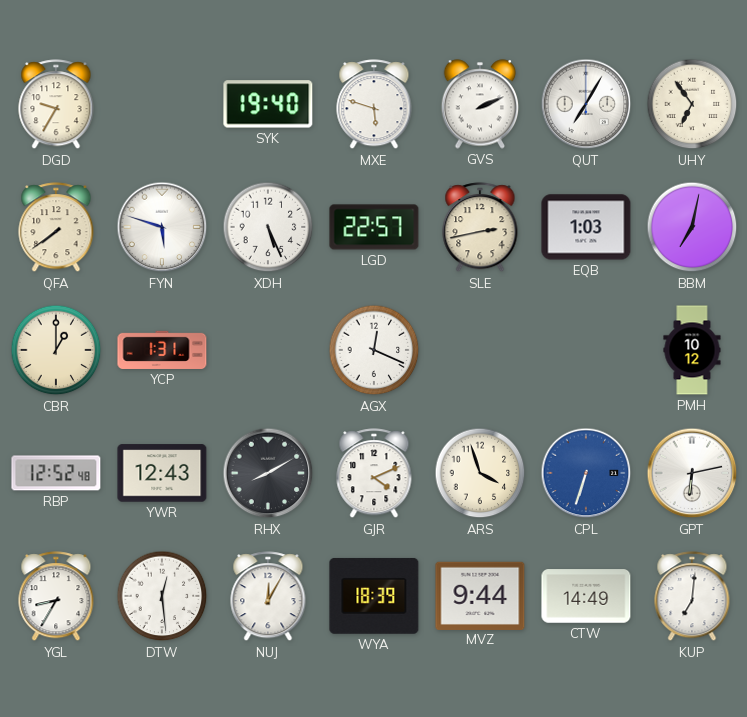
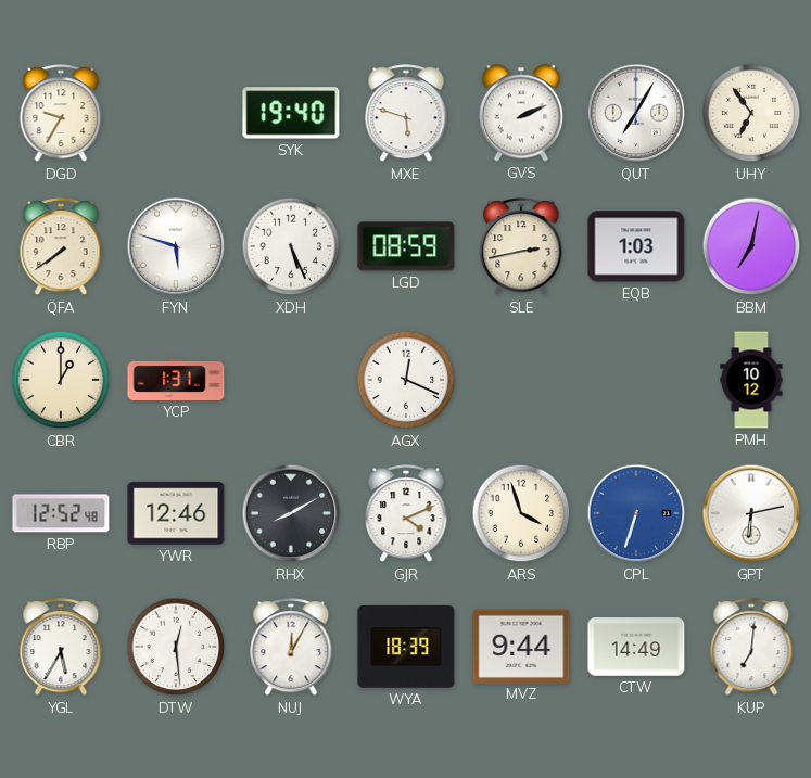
LGD: 22:57 -> 08:59 (406, 246)
YWR: 12:43 -> 12:46 (176, 513)
YGL: 8:35 -> 5:35 (61, 648)
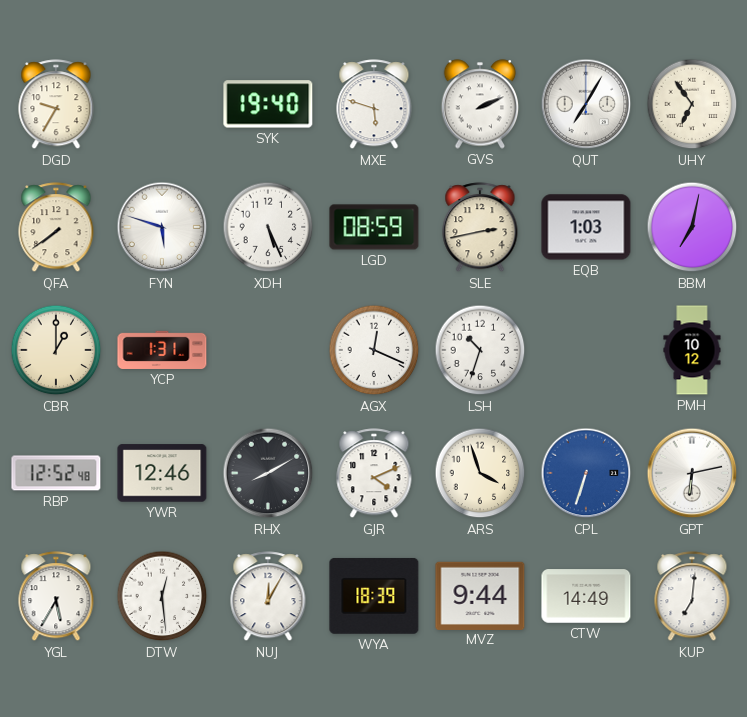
LSH: none -> 10:33 (480, 350)
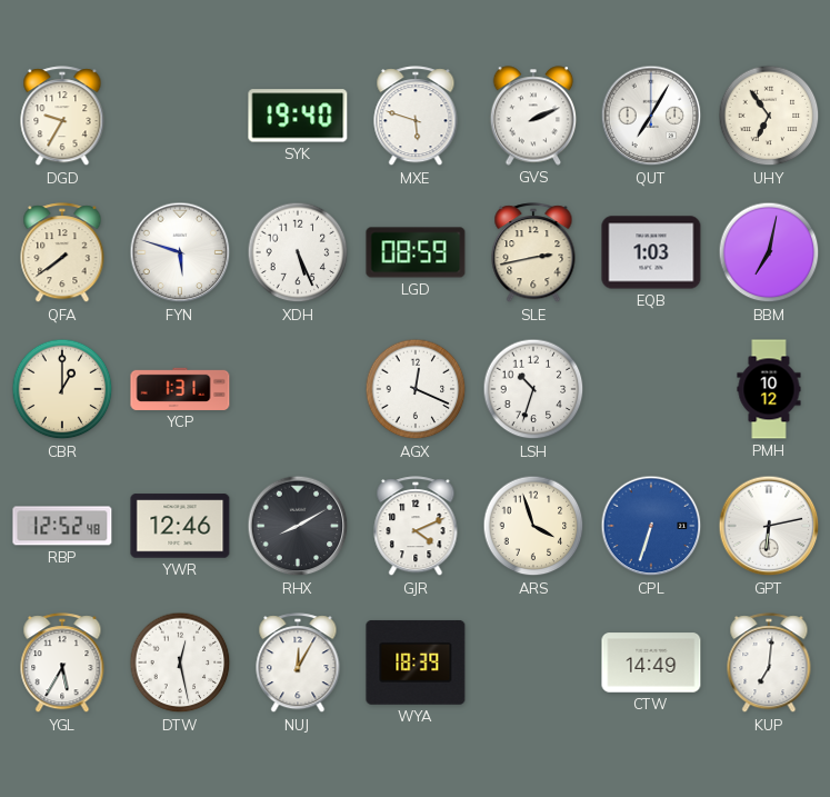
DTW: 12:29 -> 12:28 (180, 662)
MVZ: 9:44 -> none (480, 595)
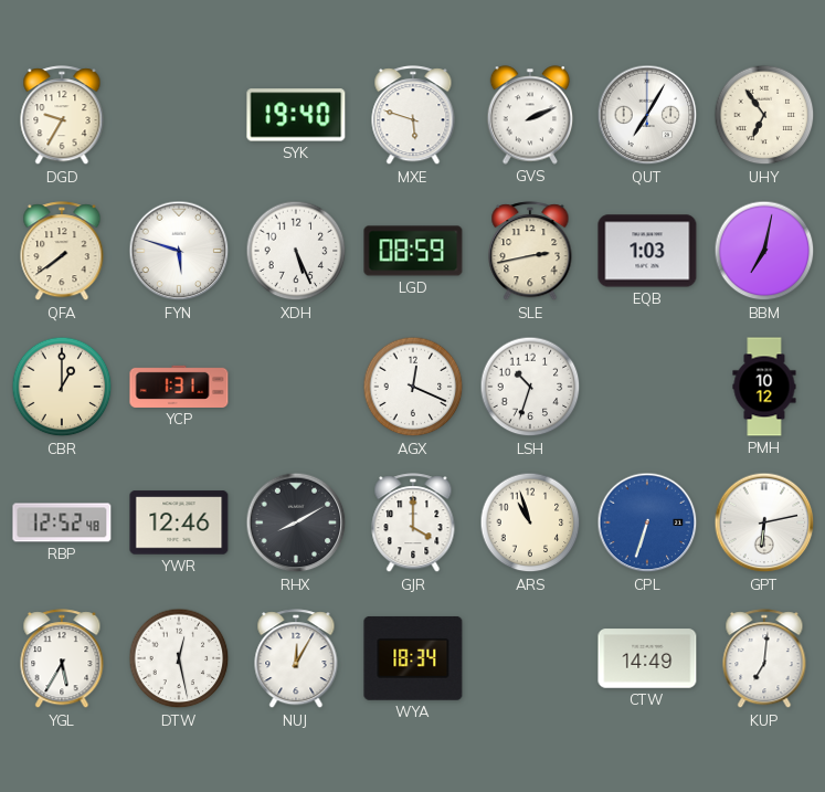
GJR: 4:11 -> 4:00 (413, 524)
ARS: 3:57 -> 10:57 (530, 522)
WYA: 18:39 -> 18:34 (413, 658)
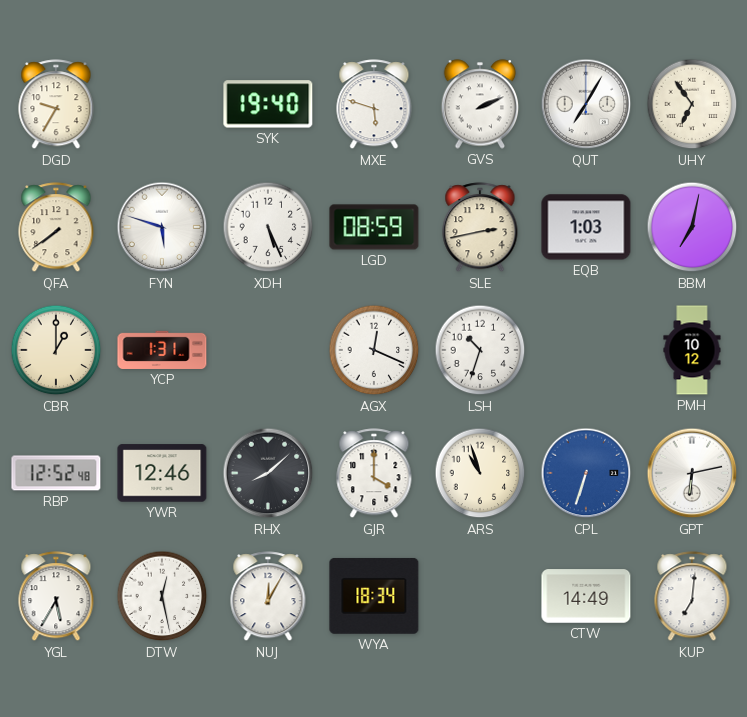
RHX: 8:10 -> 8:08 (268, 473)
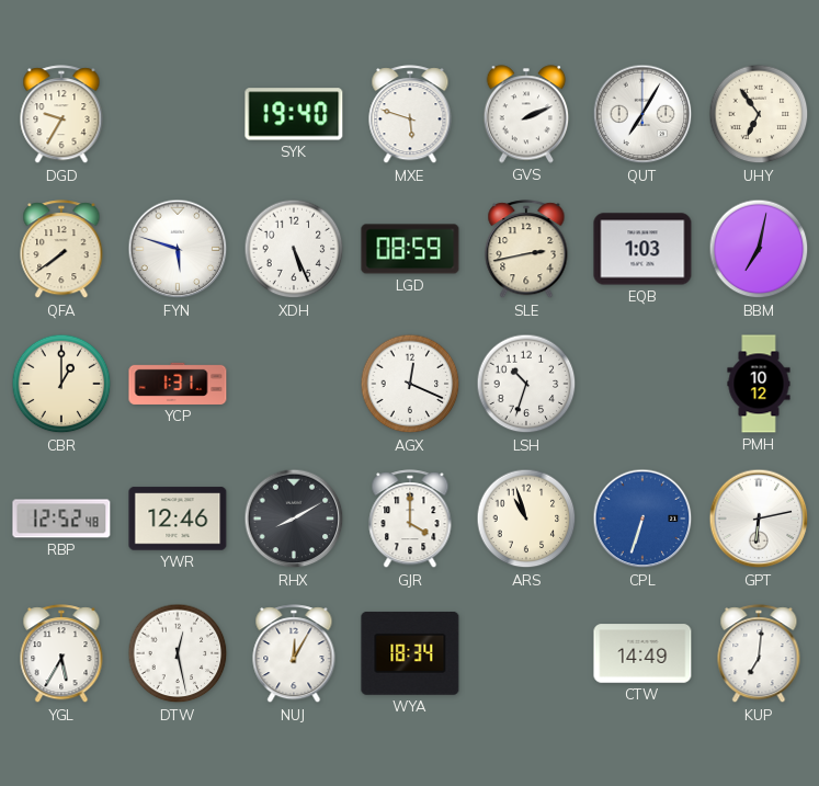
RHX: 8:08 -> 8:10 (294, 519)
